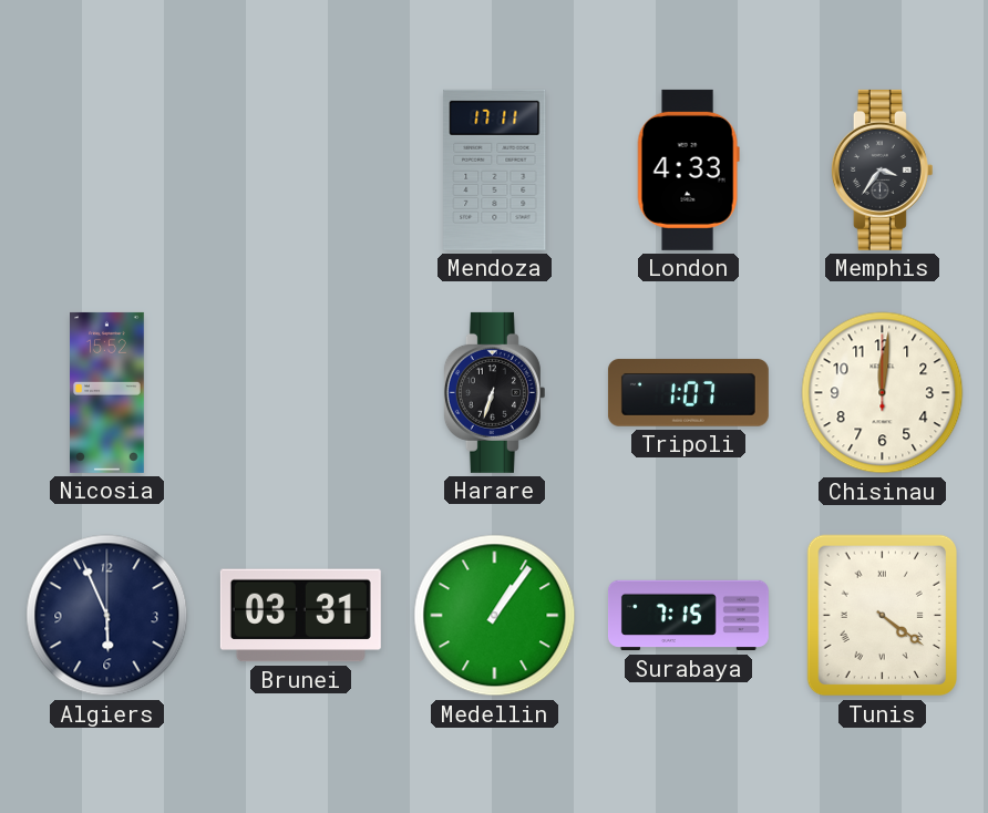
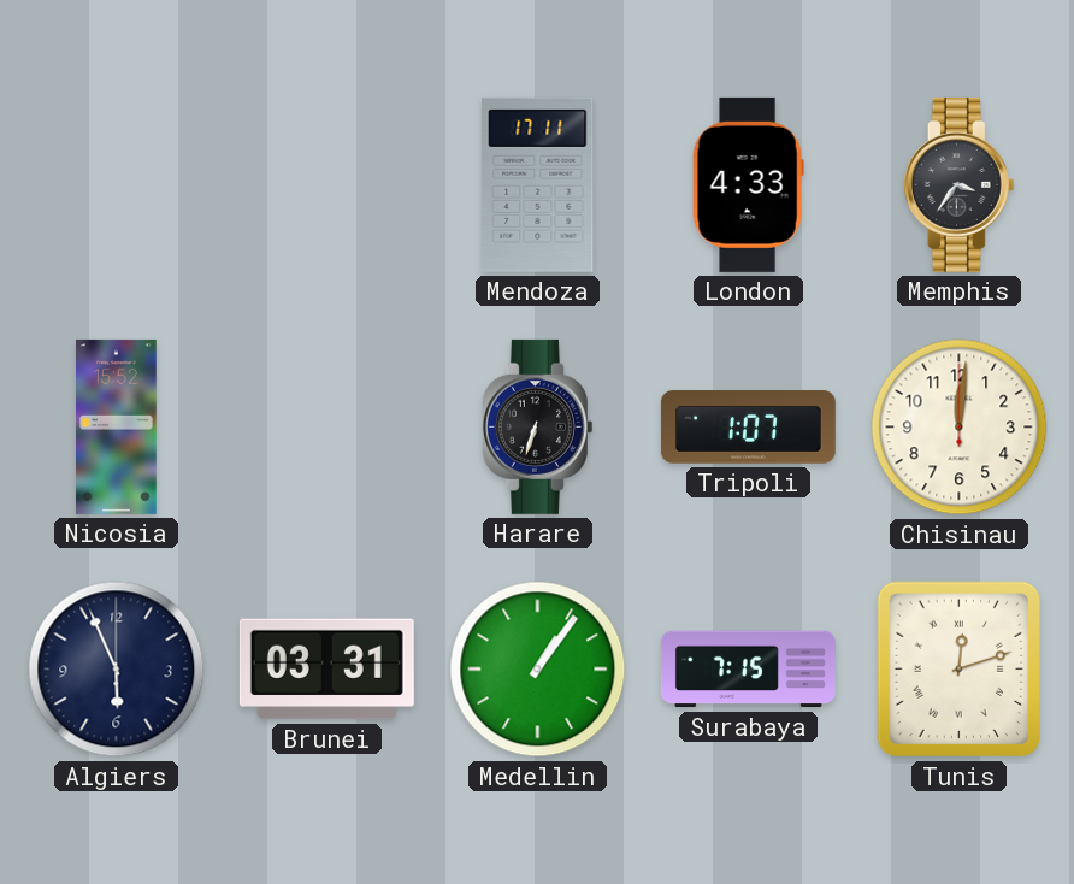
Tunis: 4:21 -> 12:12 (960, 670)
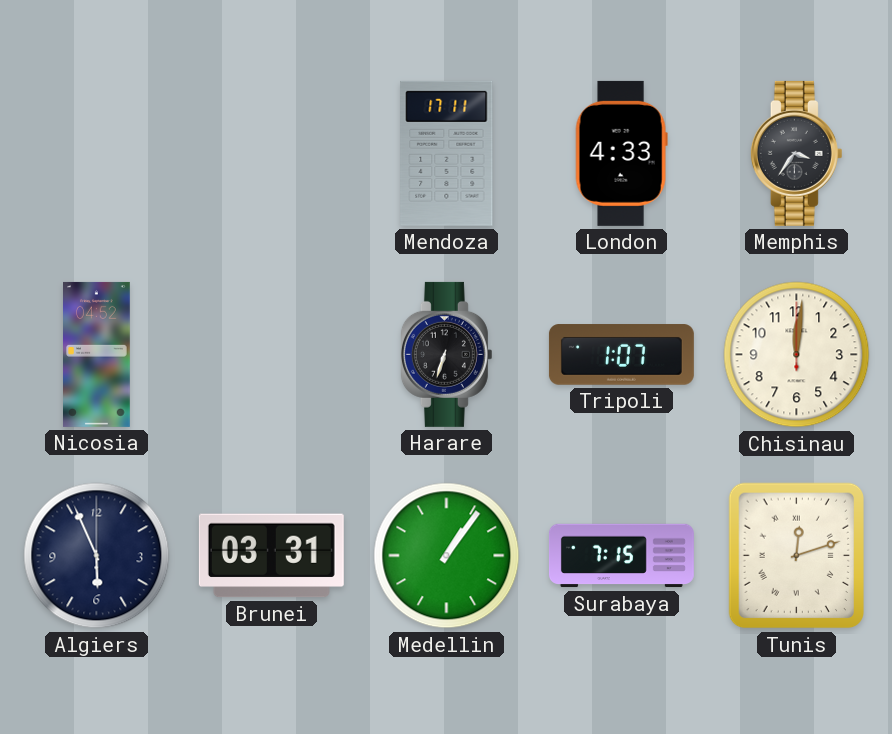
Nicosia: 15:52 -> 04:52 (97, 354)
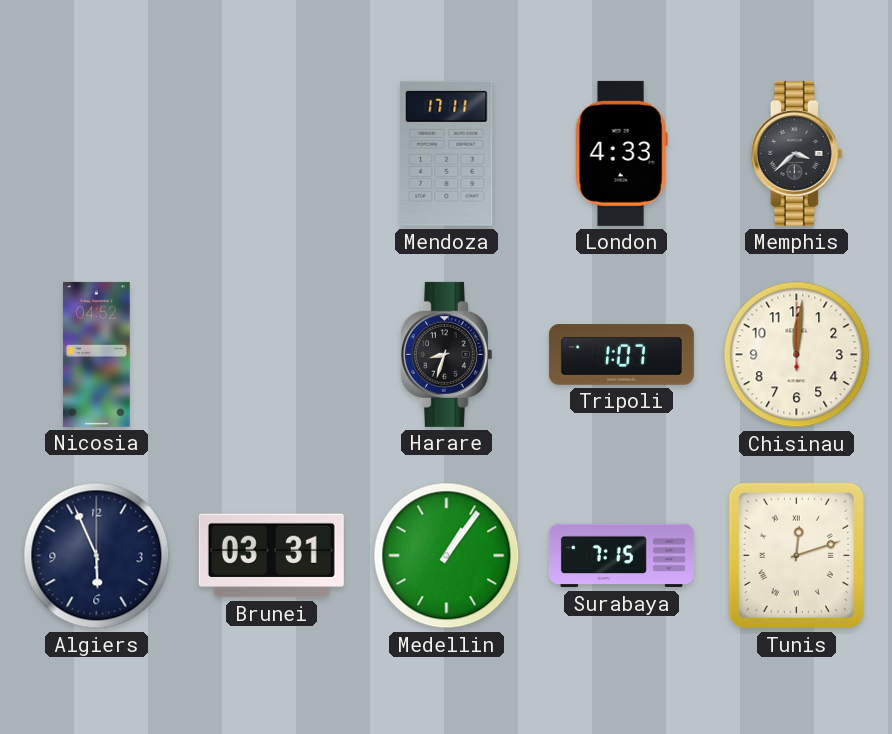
Memphis: 3:36 -> 3:38 (796, 153)
Harare: 6:33 -> 8:33 (446, 354)
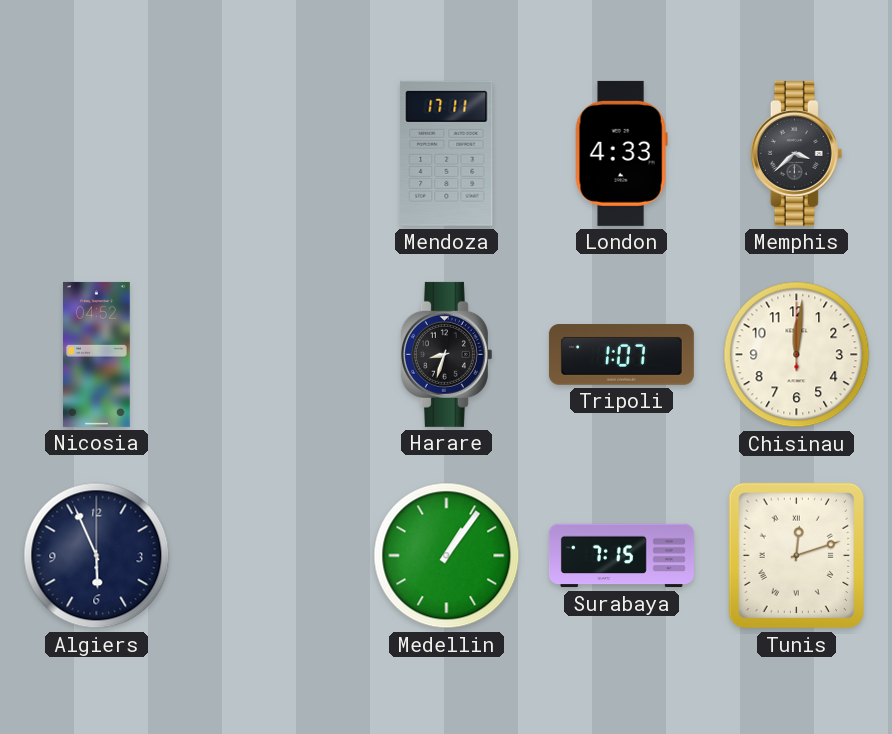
Brunei: 03:31 -> none (271, 556)
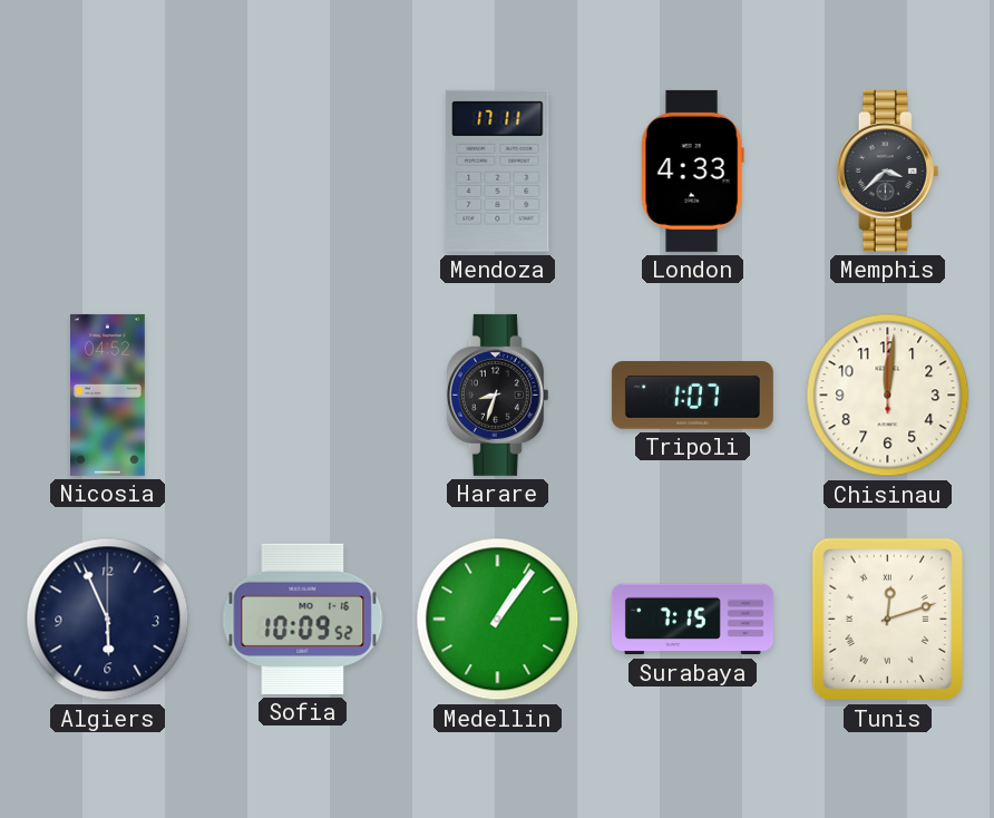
Sofia: none -> 10:09 (303, 619)
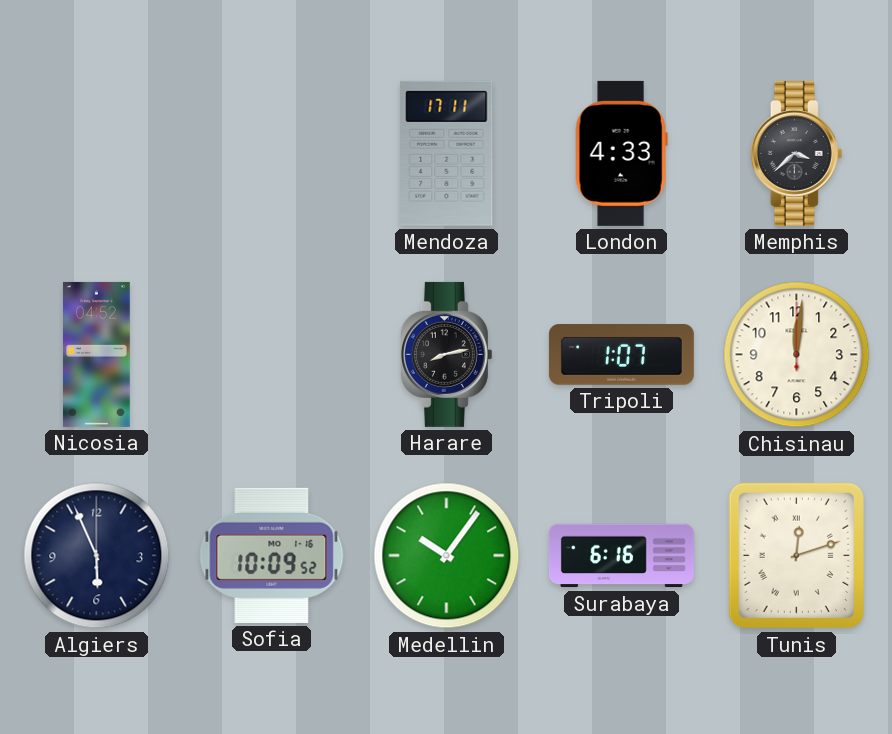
Harare: 8:33 -> 8:13 (446, 354)
Medellin: 1:06 -> 10:06 (447, 556)
Surabaya: 7:15 -> 6:16 (621, 556)
